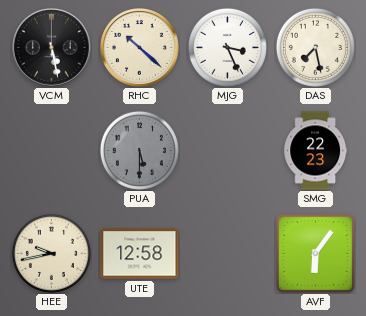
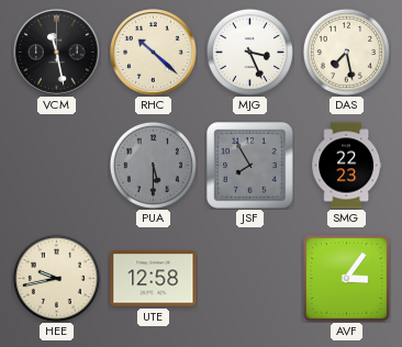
VCM: 5:28 -> 11:28 (57, 53)
JSF: none -> 7:55 (250, 166)
AVF: 6:06 -> 3:06 (346, 278)
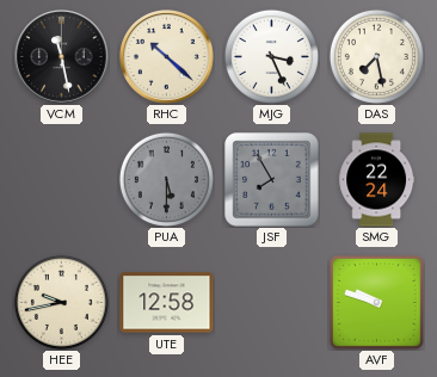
SMG: 22:23 -> 22:24 (377, 180)
AVF: 3:06 -> 9:48 (376, 302)
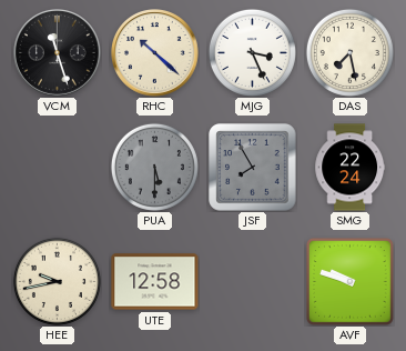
VCM: 11:28 -> 11:27 (58, 53)
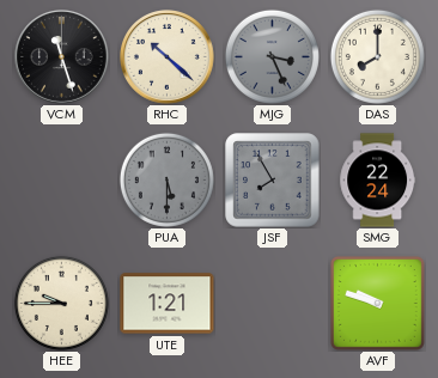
MJG dial: white -> grey (272, 56)
DAS: 7:28 -> 8:00 (377, 56)
HEE: 9:43 -> 9:45 (61, 303)
UTE: 12:58 -> 1:21 (168, 304)
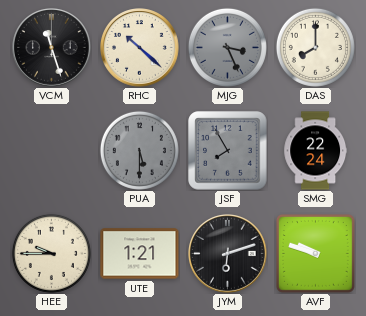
JYM: none -> 6:12 (228, 254)
